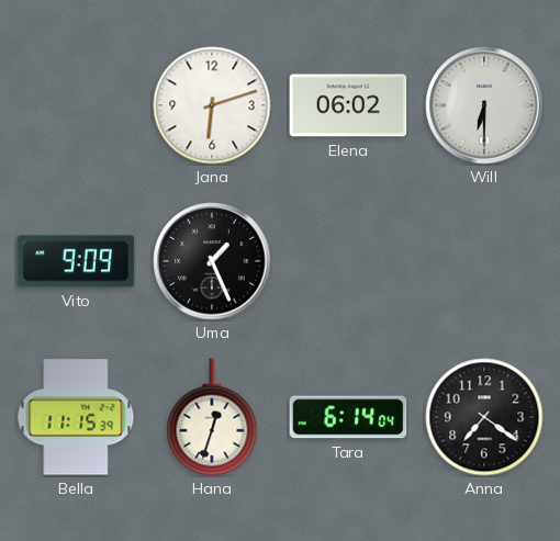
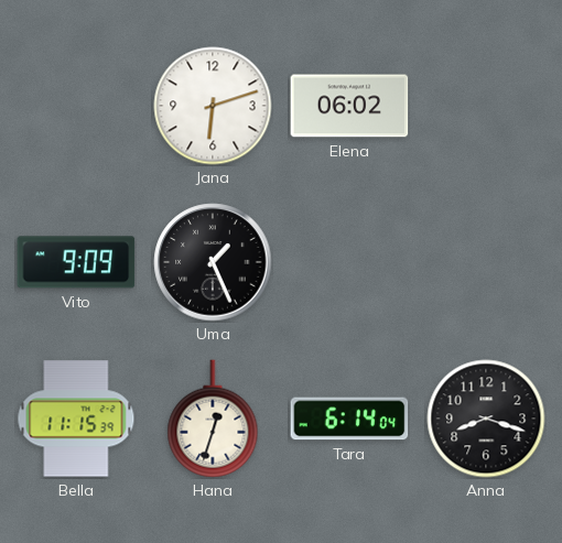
Will: 6:30 -> none (484, 105)
Anna: 7:21 -> 8:18 (486, 419)
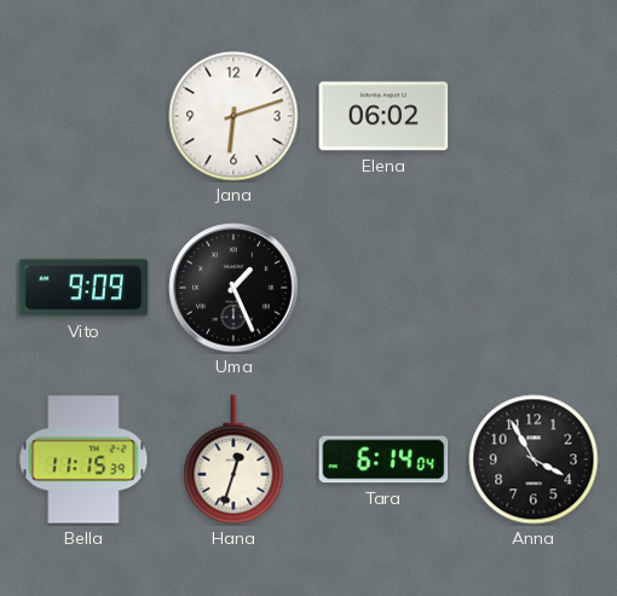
Anna: 8:18 -> 3:55 (534, 459)
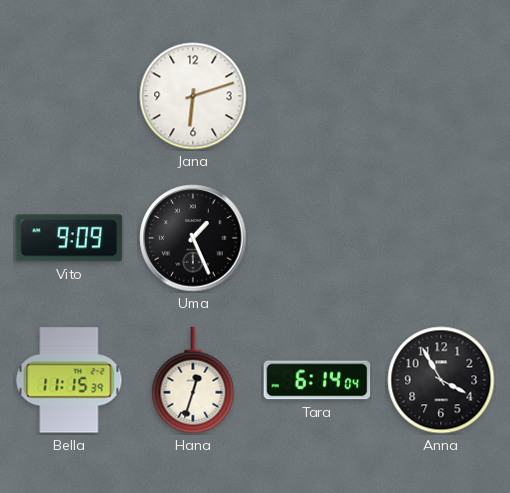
Elena: 06:02 -> none (384, 116)
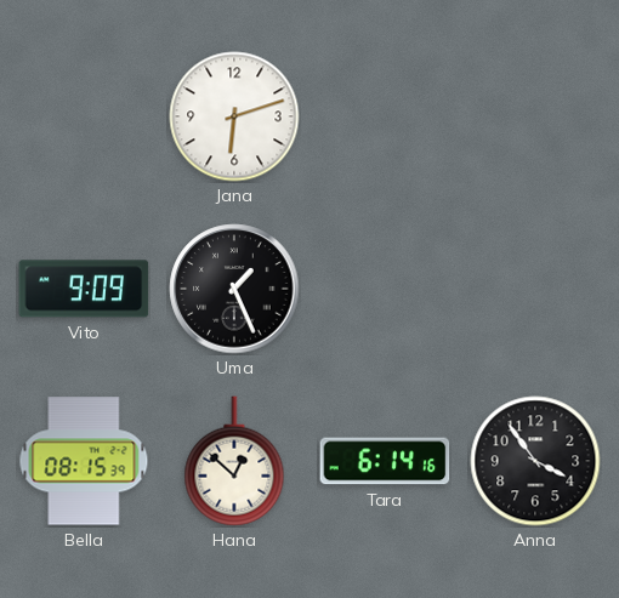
Bella: 11:15 -> 08:15 (84, 461)
Hana: 12:33 -> 12:52 (234, 461)
Tara: 6:14:04 -> 6:14:16 (385, 461)
Anna: 3:55 -> 3:54 (535, 461)
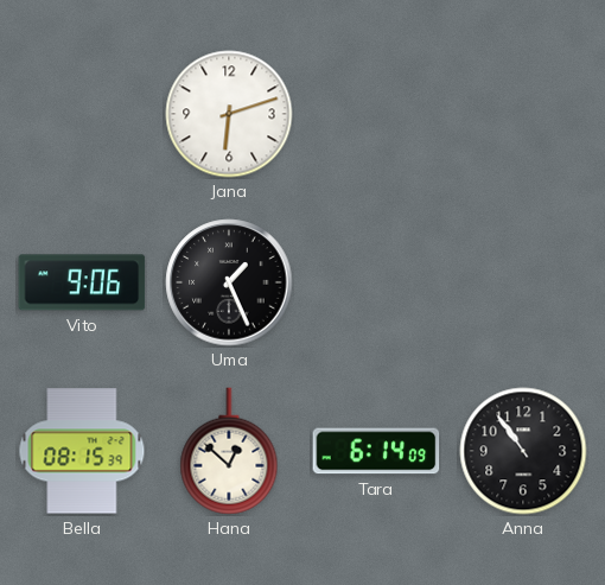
Vito: 9:09 -> 9:06 (82, 282)
Tara: 6:14:16 -> 6:14:09 (376, 451)
Anna: 3:54 -> 10:54 (523, 451)
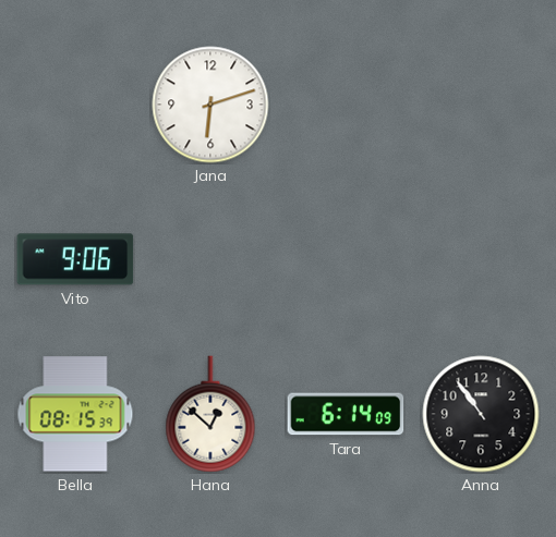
Uma: 1:26 -> none (229, 282)
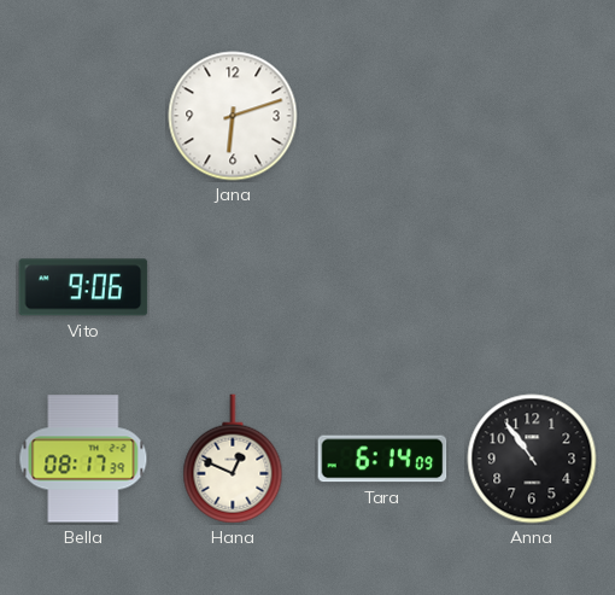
Bella: 08:15 -> 08:17 (83, 459)
Hana: 12:52 -> 12:49 (233, 459)
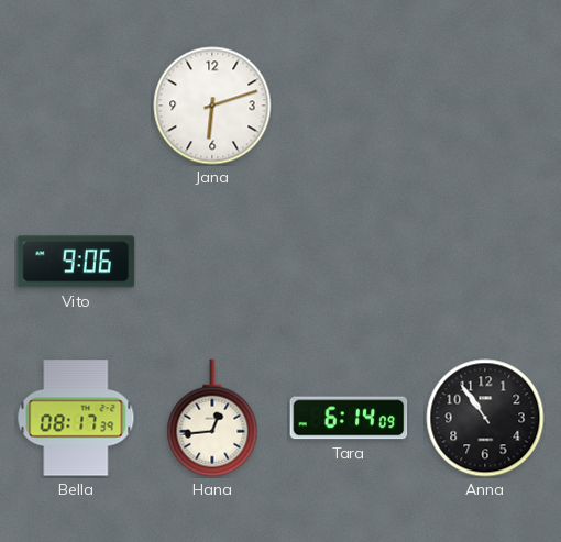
Hana: 12:49 -> 12:44 (212, 418)
